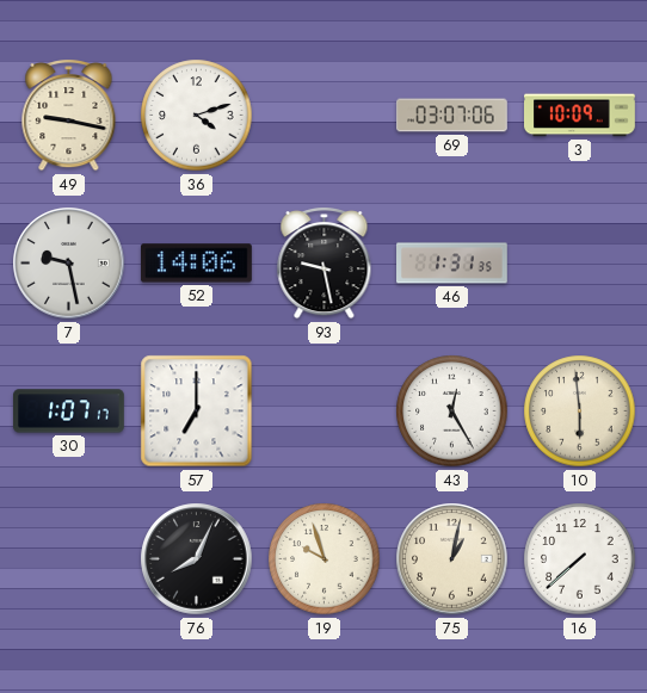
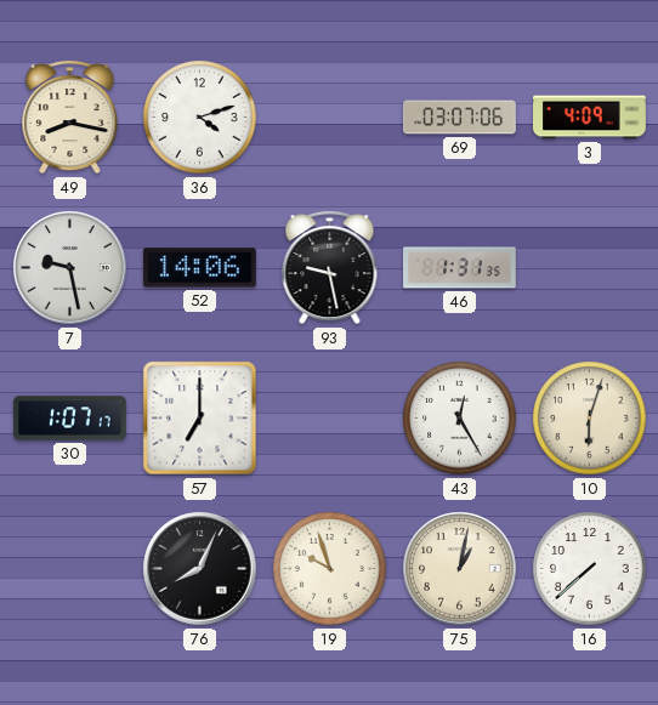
49: 9:17 -> 8:17 (70, 116)
3: 10:09 -> 4:09 (590, 118)
10: 5:59 -> 6:03 (590, 419)
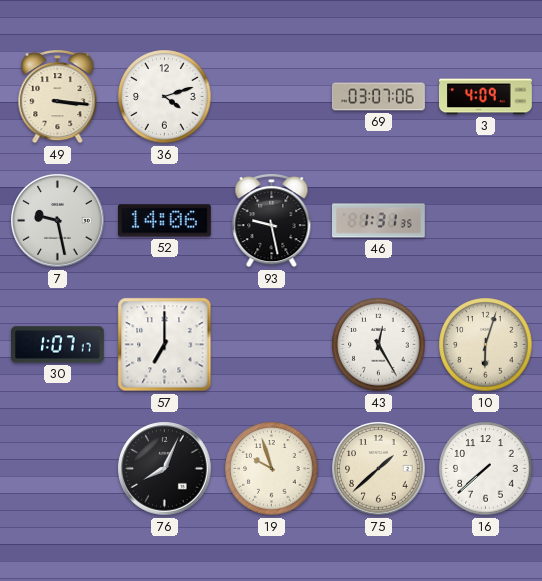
49: 8:17 -> 3:16 (58, 96)
75: 1:02 -> 1:38 (379, 469)
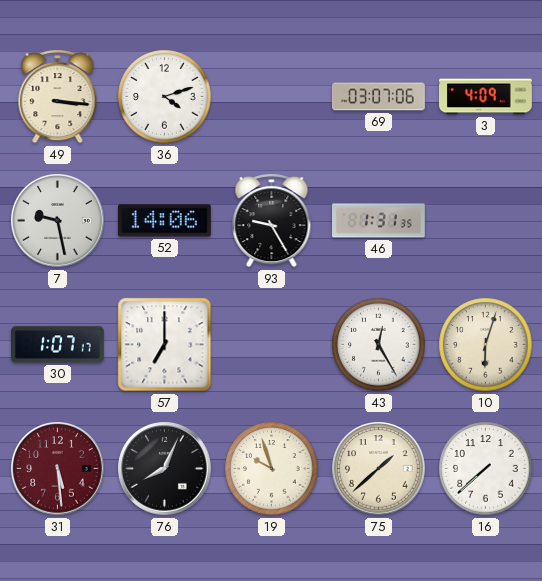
93: 9:28 -> 9:25 (272, 220)
31: none -> 5:29 (58, 469)
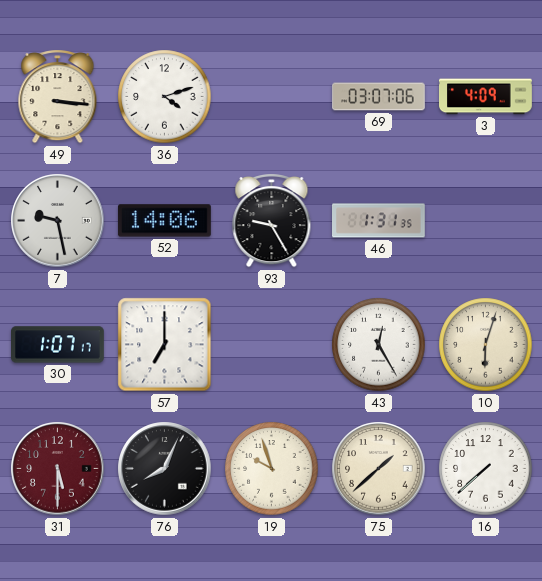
31: 5:29 -> 5:30 (58, 469)
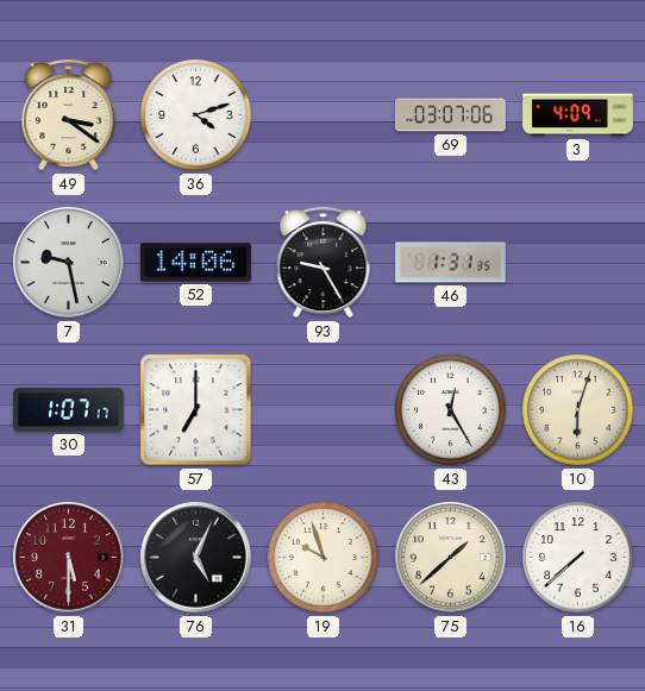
49: 3:16 -> 3:21 (69, 114)
76: 8:04 -> 5:04 (196, 558)
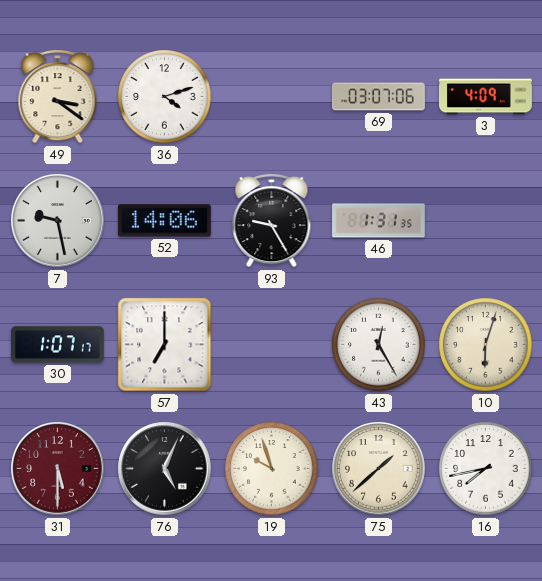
16: 7:38 -> 7:43 (486, 469)
